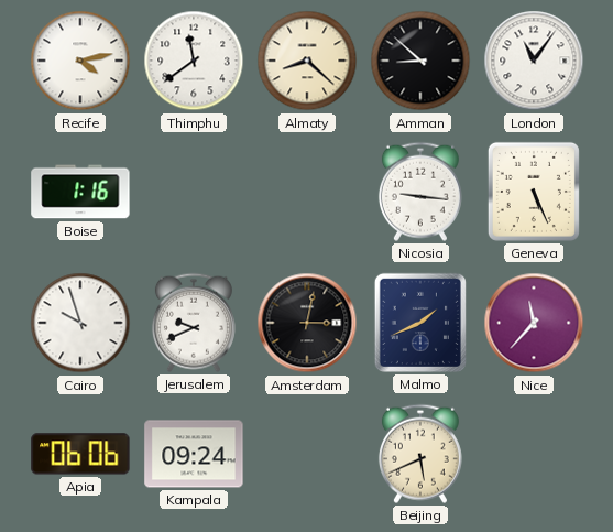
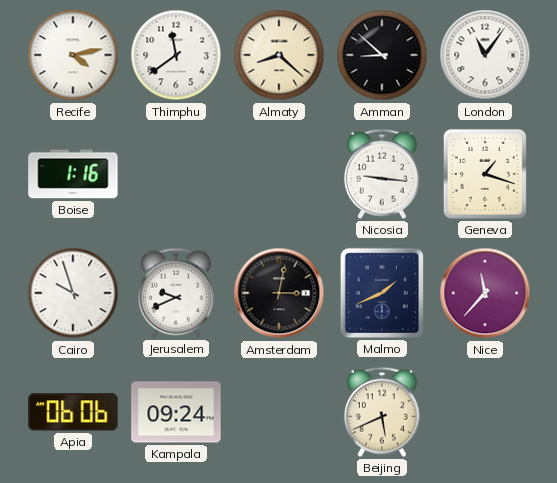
Geneva: 5:26 -> 1:18 (485, 174)
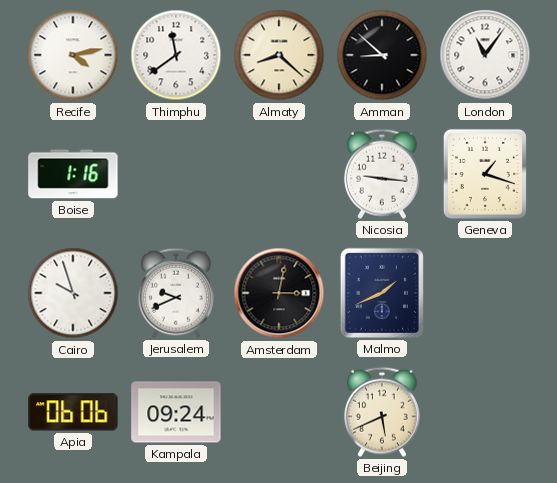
Nice: 11:37 -> none (485, 293)
